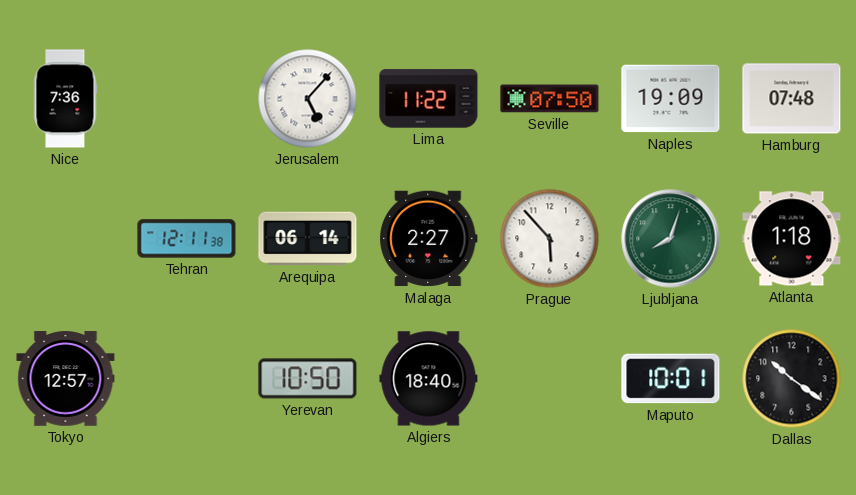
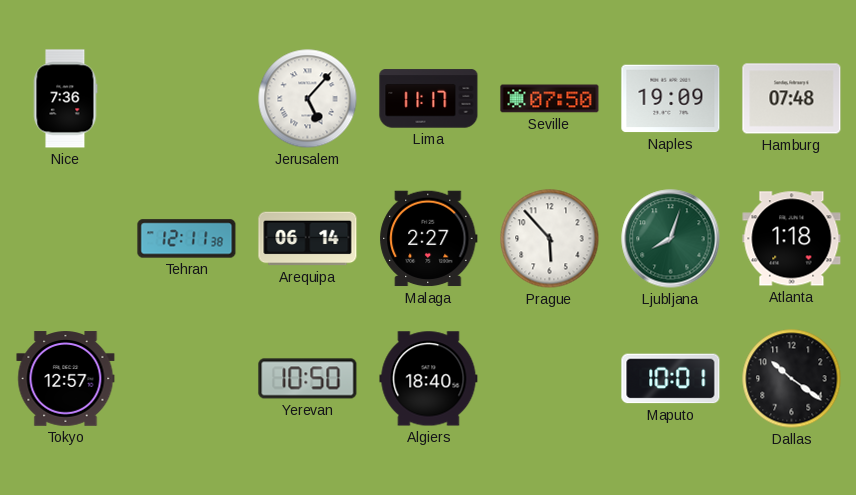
Lima: 11:22 -> 11:17 (429, 99)
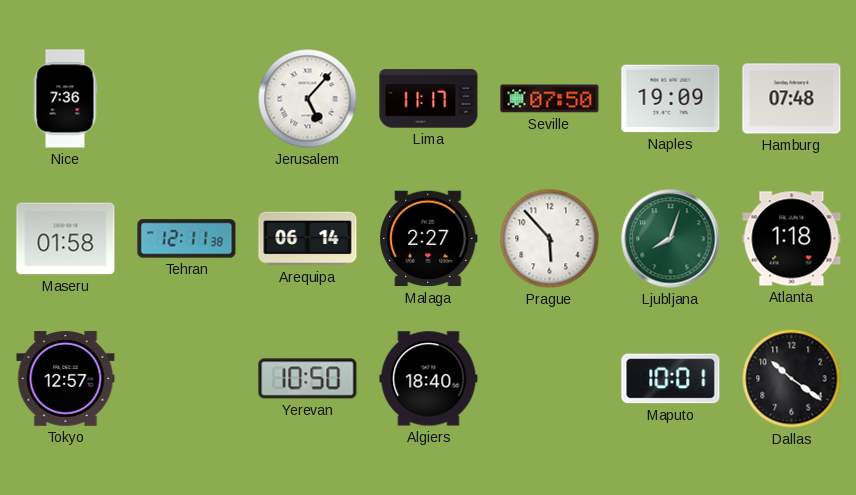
Maseru: none -> 01:58 (66, 239)
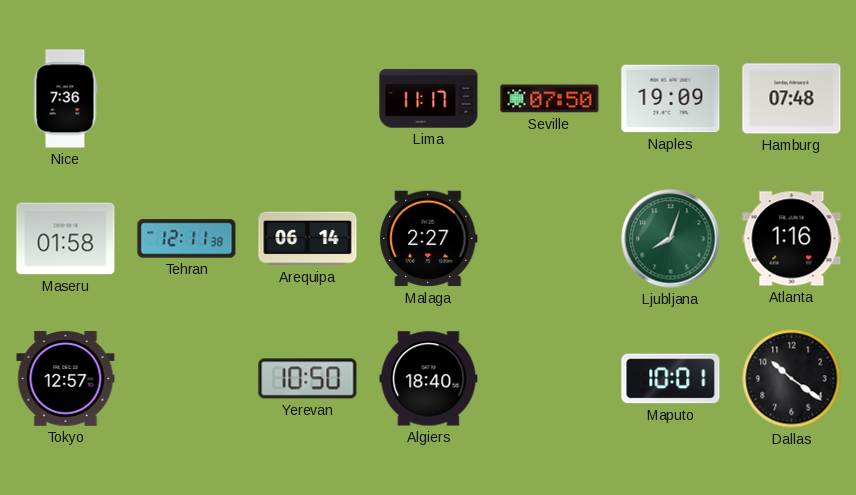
Jerusalem: 5:07 -> none (308, 99)
Prague: 5:53 -> none (550, 239)
Atlanta: 1:18 -> 1:16 (792, 239)
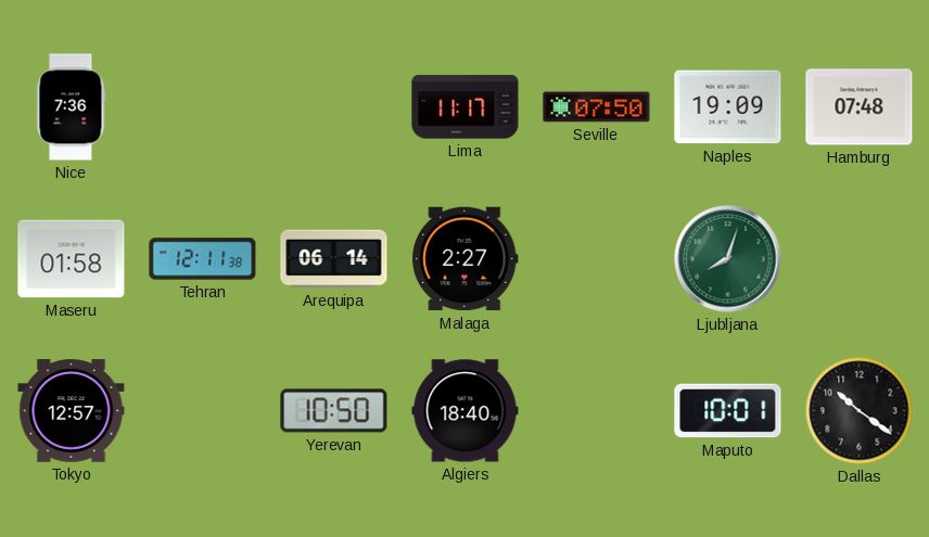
Atlanta: 1:16 -> none (792, 239)
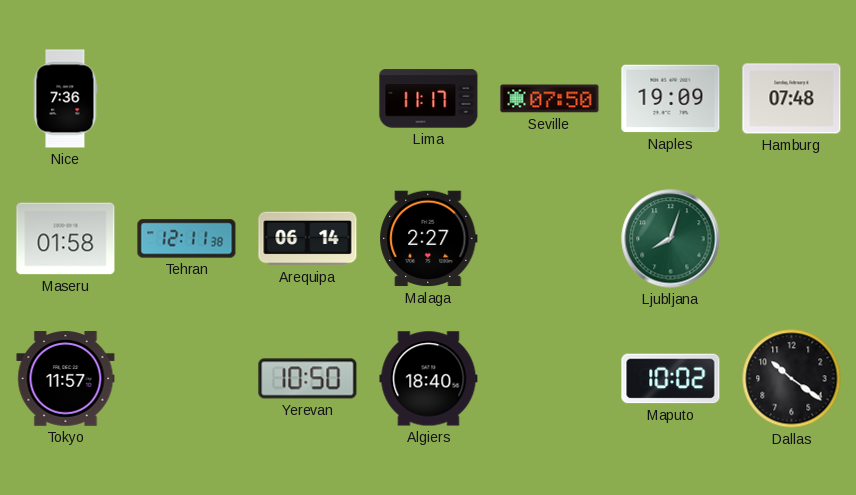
Tokyo: 12:57 -> 11:57 (66, 379)
Maputo: 10:01 -> 10:02 (671, 379)
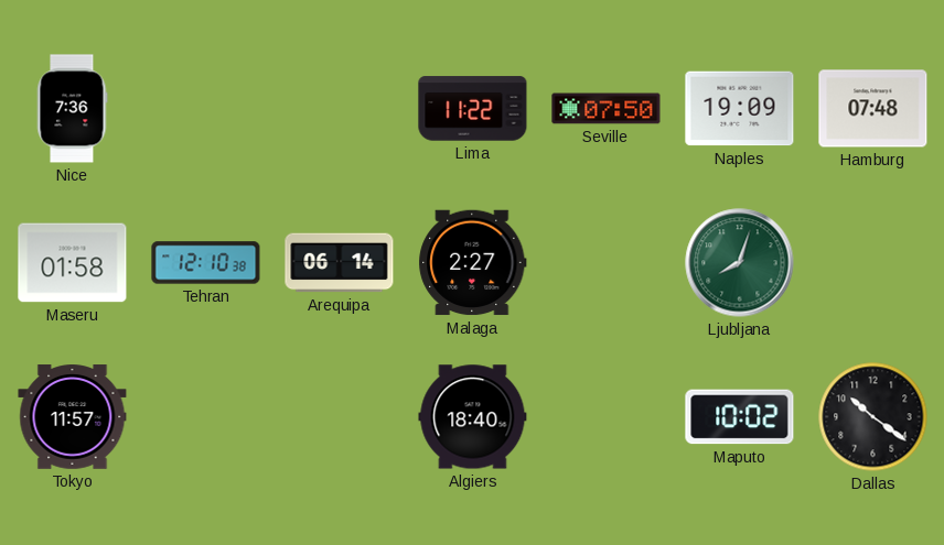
Lima: 11:17 -> 11:22 (473, 109)
Tehran: 12:11 -> 12:10 (206, 263)
Yerevan: 10:50 -> none (308, 379)
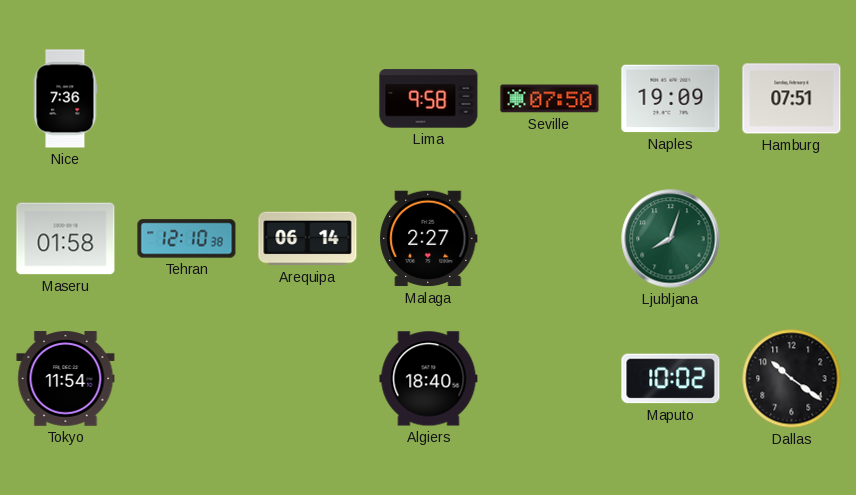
Lima: 11:22 -> 9:58 (429, 99)
Hamburg: 07:48 -> 07:51 (792, 99)
Tokyo: 11:57 -> 11:54 (66, 379)
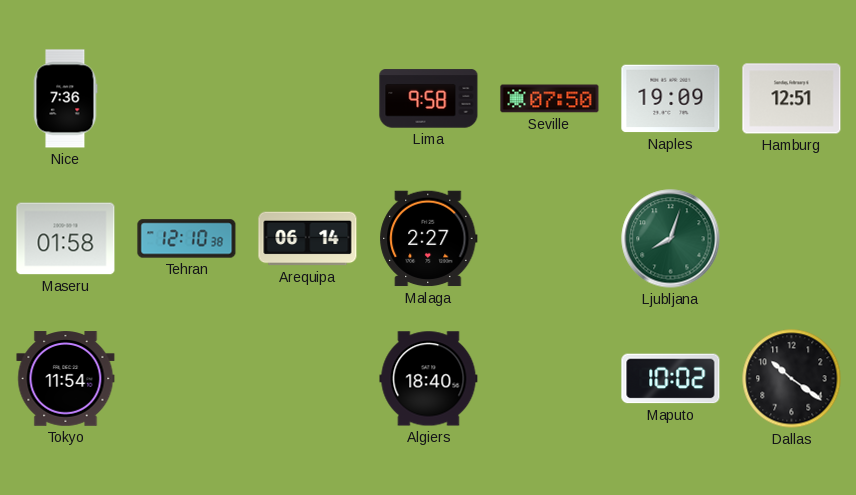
Hamburg: 07:51 -> 12:51 (792, 99)
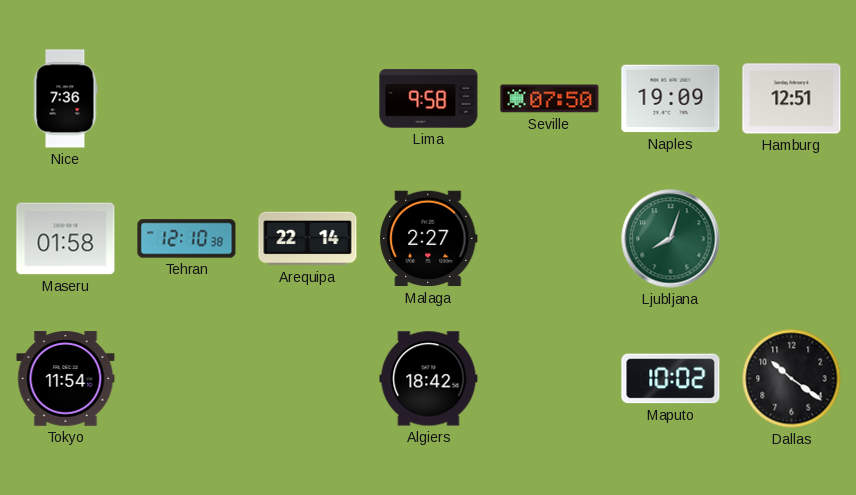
Arequipa: 06:14 -> 22:14 (308, 239)
Algiers: 18:40 -> 18:42 (429, 379)
